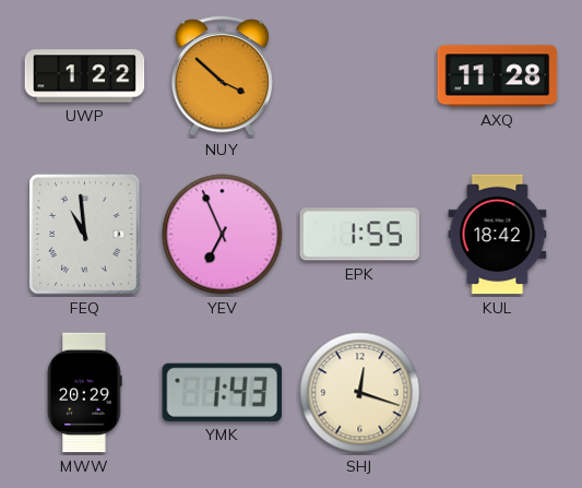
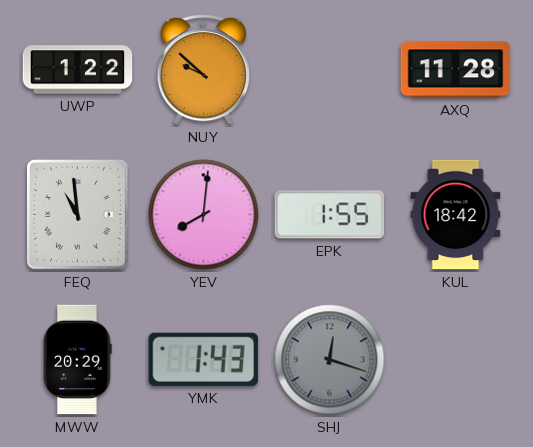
NUY: 3:52 -> 9:52 (203, 70)
YEV: 6:56 -> 8:01 (204, 215)
SHJ dial: cream -> grey (330, 360)
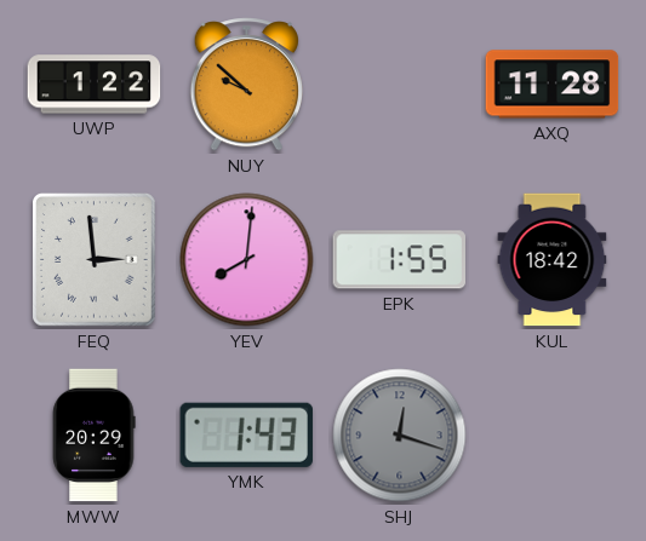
FEQ: 10:59 -> 2:59 (95, 260)
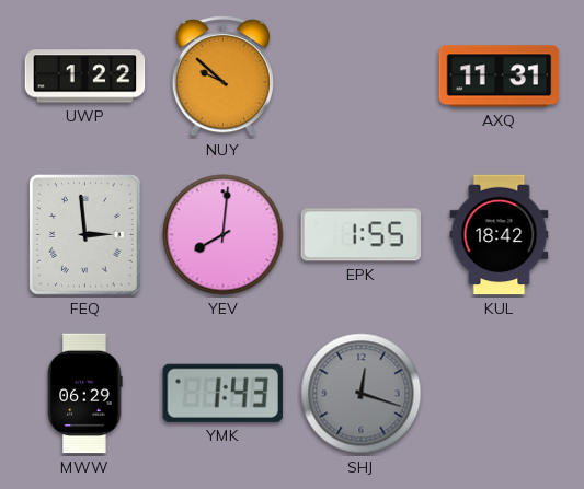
AXQ: 11:28 -> 11:31 (500, 77)
MWW: 20:29 -> 06:29 (85, 394)
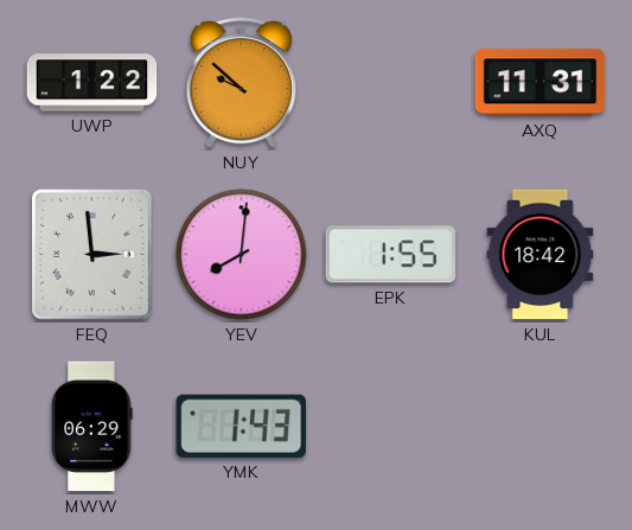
SHJ: 12:18 -> none (362, 394)
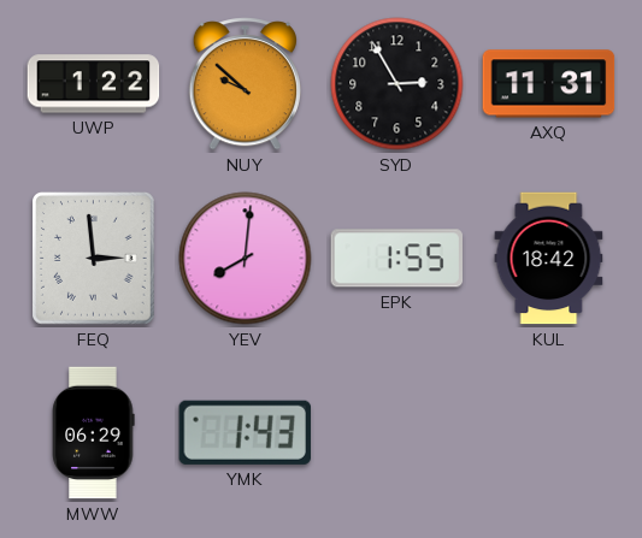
SYD: none -> 2:55 (397, 84)
